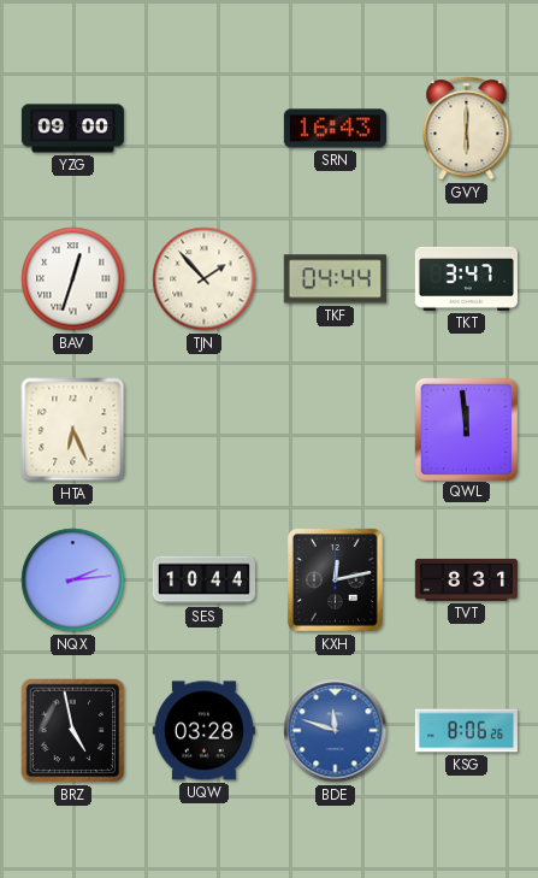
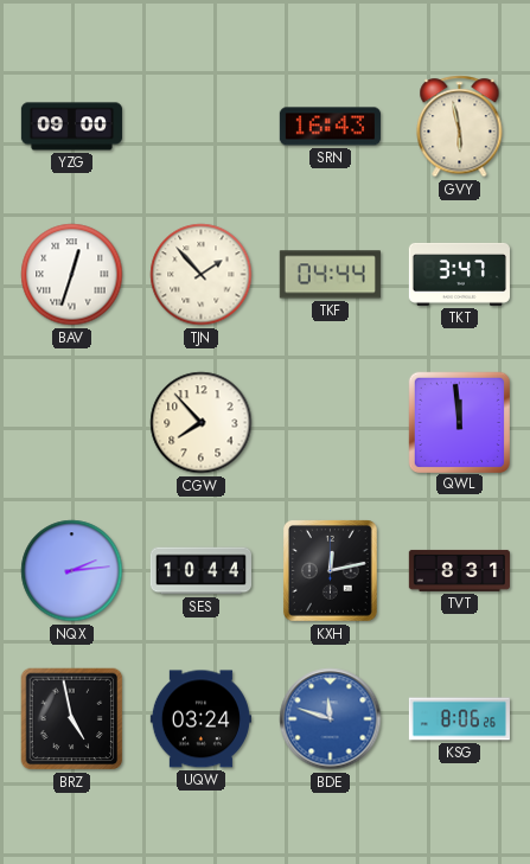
GVY: 6:00 -> 5:58 (460, 127)
HTA: 6:26 -> none (73, 430)
CGW: none -> 7:53 (202, 423)
UQW: 03:28 -> 03:24 (200, 719)
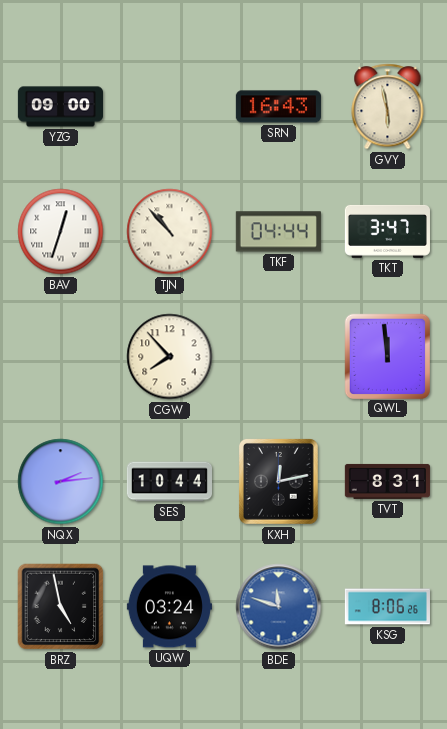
TJN: 1:53 -> 10:53 (170, 232)
